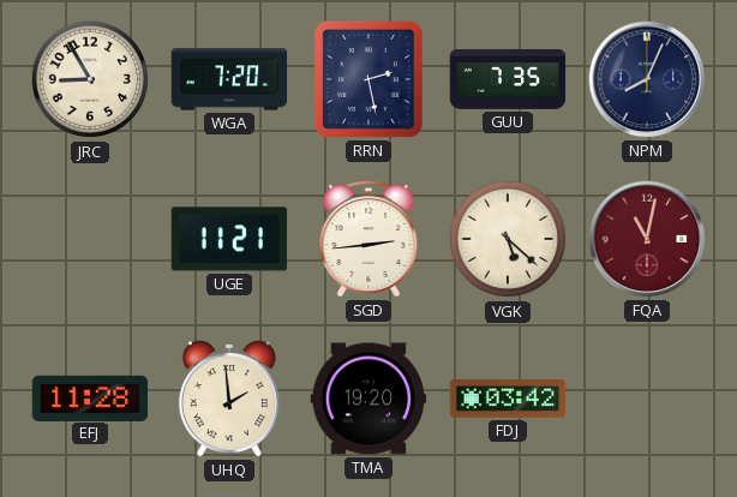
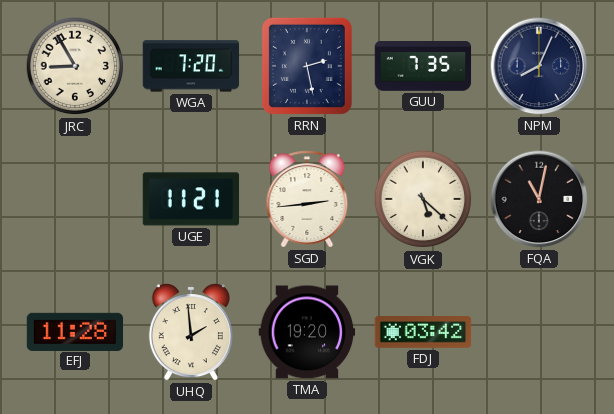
FQA dial: burgundy -> black (539, 199)
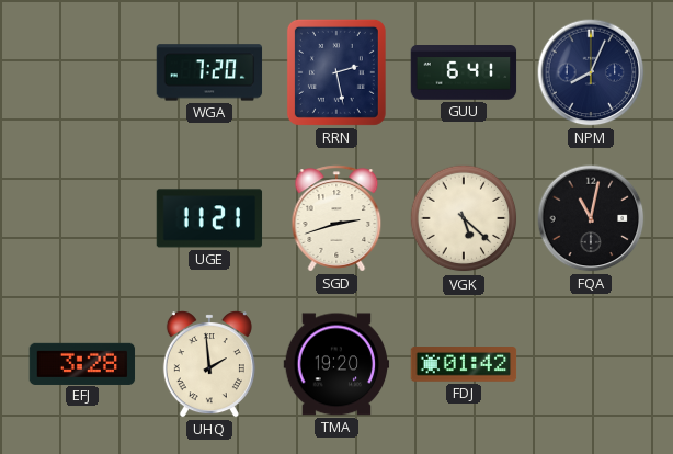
JRC: 8:55 -> none (75, 66)
GUU: 7:35 -> 6:41 (464, 73)
SGD: 2:44 -> 2:42 (336, 218)
EFJ: 11:28 -> 3:28 (82, 363)
FDJ: 03:42 -> 01:42 (464, 364)
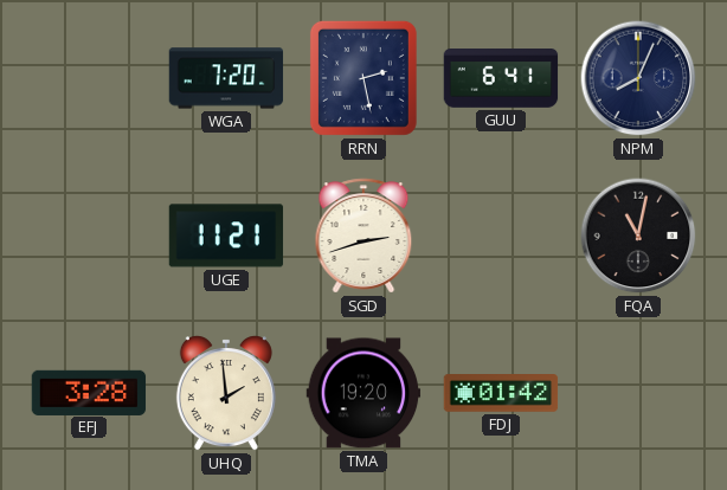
VGK: 5:22 -> none (464, 218)
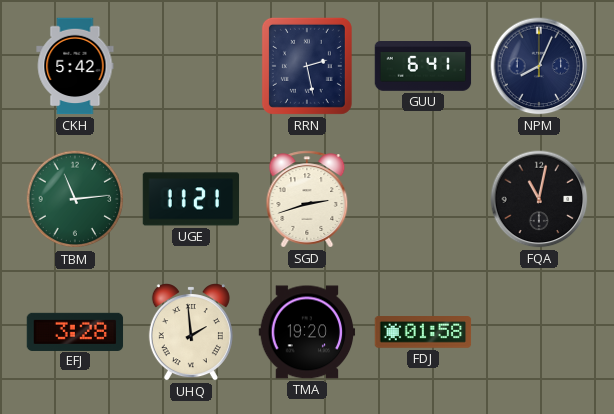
CKH: none -> 5:42 (75, 66)
WGA: 7:20 -> none (226, 78)
TBM: none -> 11:14 (75, 199)
FDJ: 01:42 -> 01:58 (423, 332)
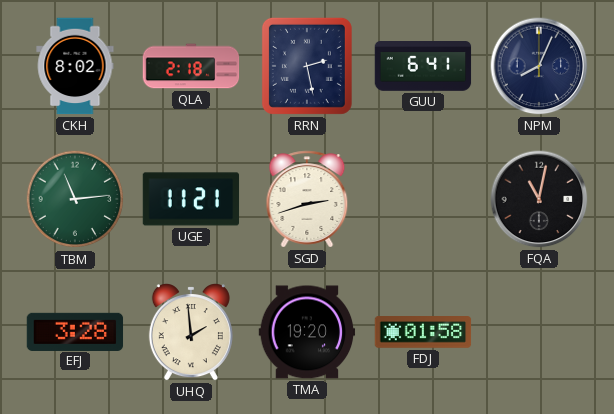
CKH: 5:42 -> 8:02 (75, 66)
QLA: none -> 2:18 (191, 66)
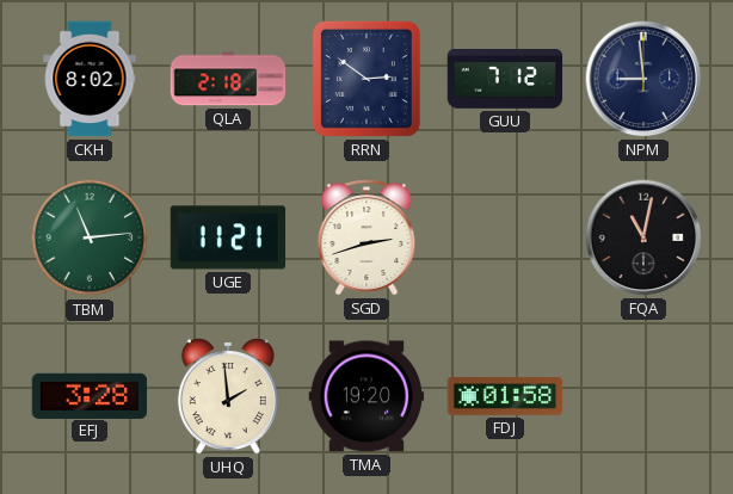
RRN: 2:28 -> 2:51 (366, 79)
GUU: 6:41 -> 7:12 (505, 80)
NPM: 8:04 -> 8:59 (643, 79)
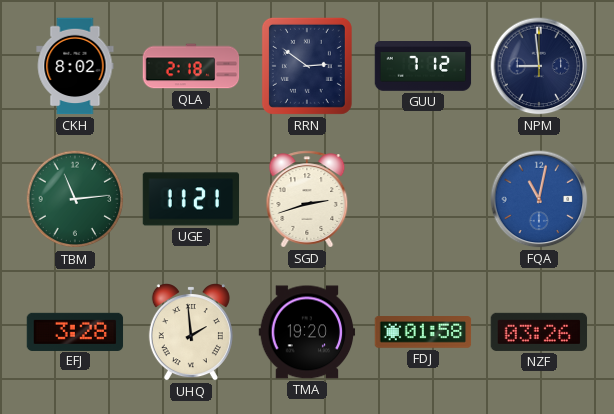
FQA dial: black -> blue (539, 199)
NZF: none -> 03:26 (539, 332)
